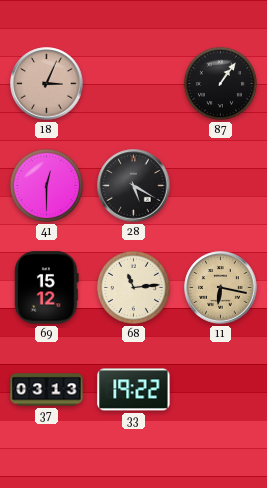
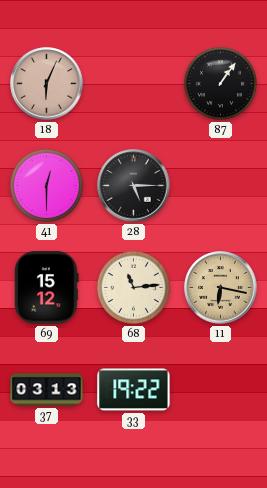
18: 3:04 -> 6:04 (47, 84)
28: 5:20 -> 5:15 (134, 186)
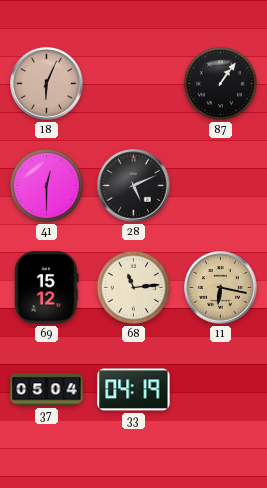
28: 5:15 -> 5:11 (134, 186)
37: 03:13 -> 05:04 (47, 390)
33: 19:22 -> 04:19 (134, 390)
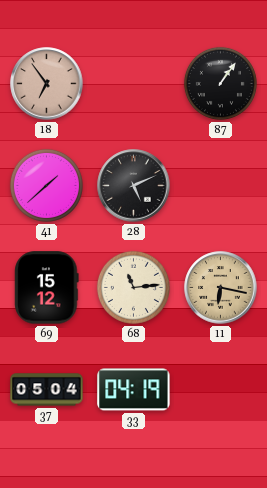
18: 6:04 -> 6:54 (47, 84)
41: 12:30 -> 1:38 (46, 185)
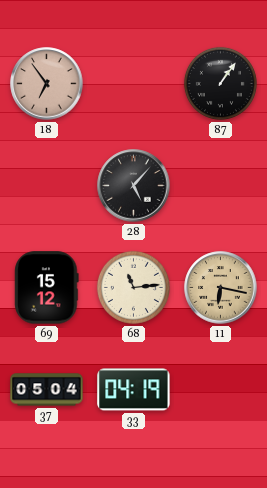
41: 1:38 -> none (46, 185)
28: 5:11 -> 5:07 (134, 186)
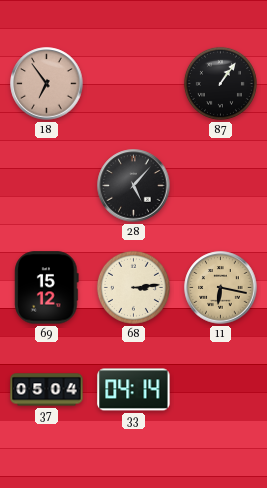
68: 11:14 -> 3:14 (133, 287)
33: 04:19 -> 04:14 (134, 390)
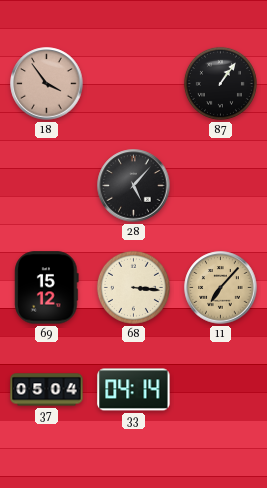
18: 6:54 -> 3:54 (47, 84)
68: 3:14 -> 3:16 (133, 287)
11: 6:17 -> 7:07 (221, 288)
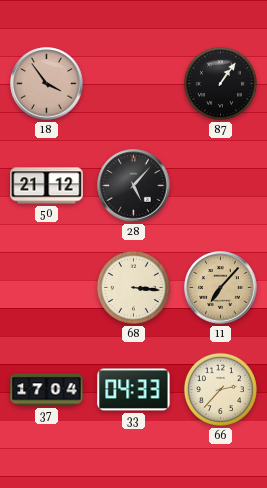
50: none -> 21:12 (47, 186)
69: 15:12 -> none (47, 288)
37: 05:04 -> 17:04 (47, 390)
33: 04:14 -> 04:33 (134, 390)
66: none -> 2:37 (220, 389)
